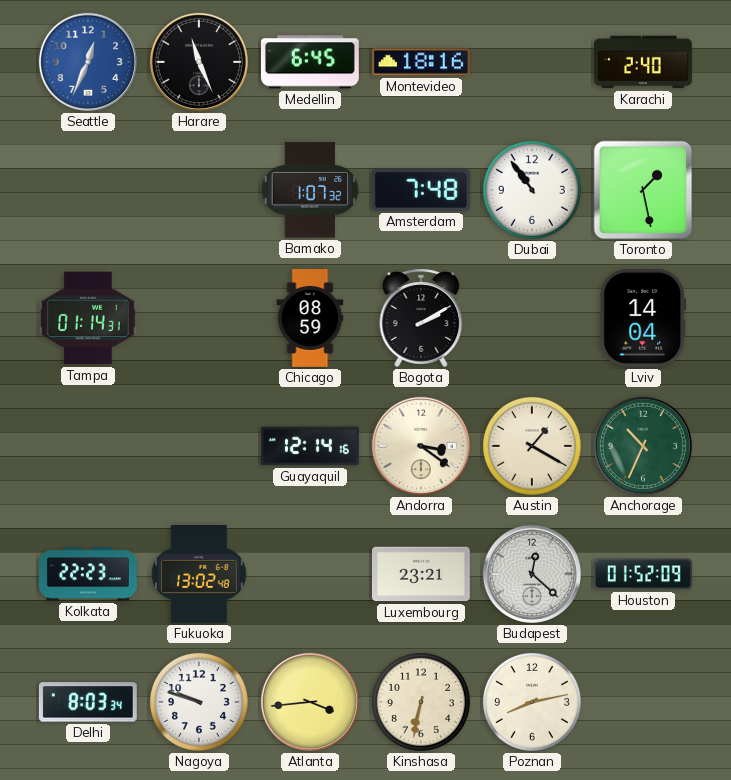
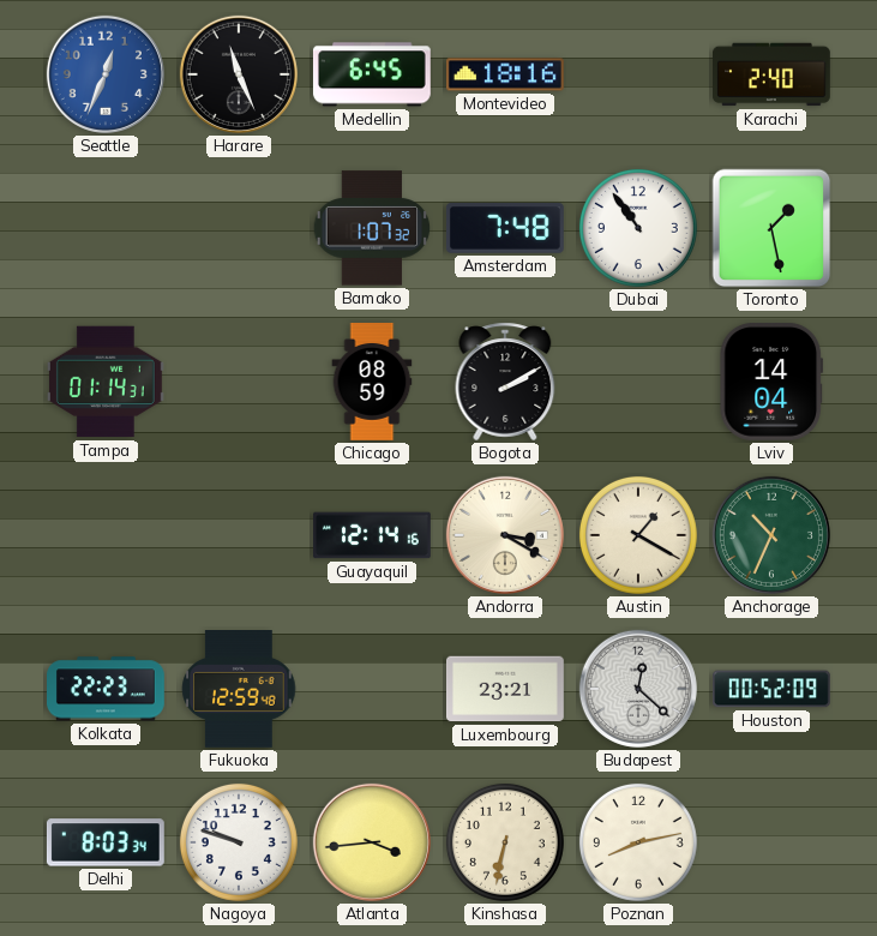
Andorra: 3:21 -> 3:20 (505, 535)
Fukuoka: 13:02 -> 12:59 (239, 690)
Houston: 01:52 -> 00:52 (773, 689)
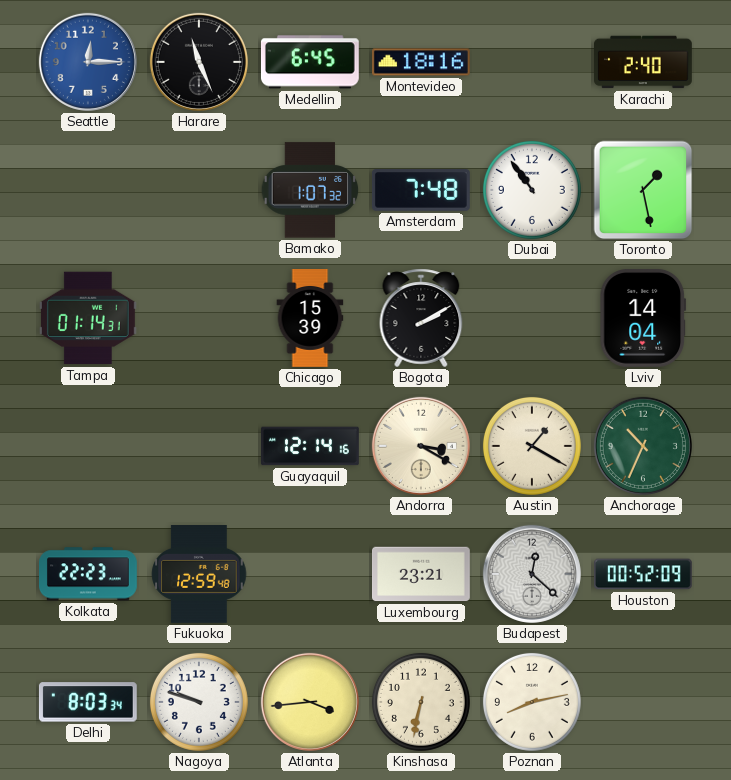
Seattle: 12:34 -> 12:15 (88, 62)
Chicago: 08:59 -> 15:39 (310, 319)
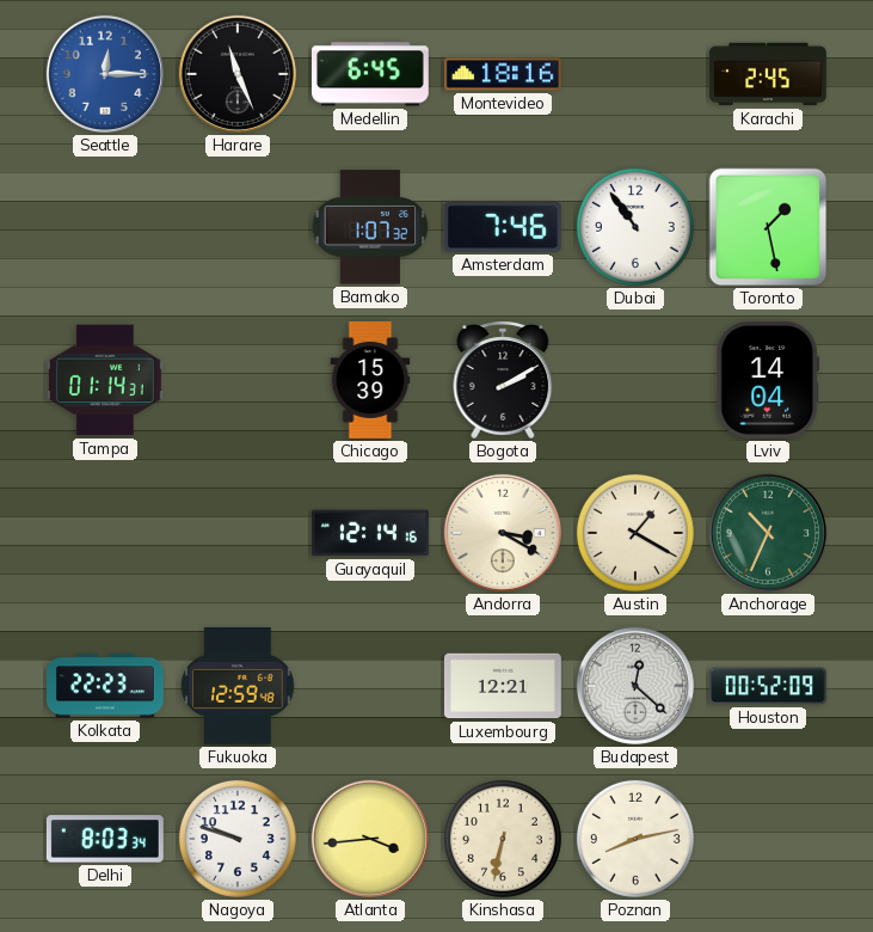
Karachi: 2:40 -> 2:45 (769, 74)
Amsterdam: 7:48 -> 7:46 (503, 227)
Luxembourg: 23:21 -> 12:21 (504, 686)
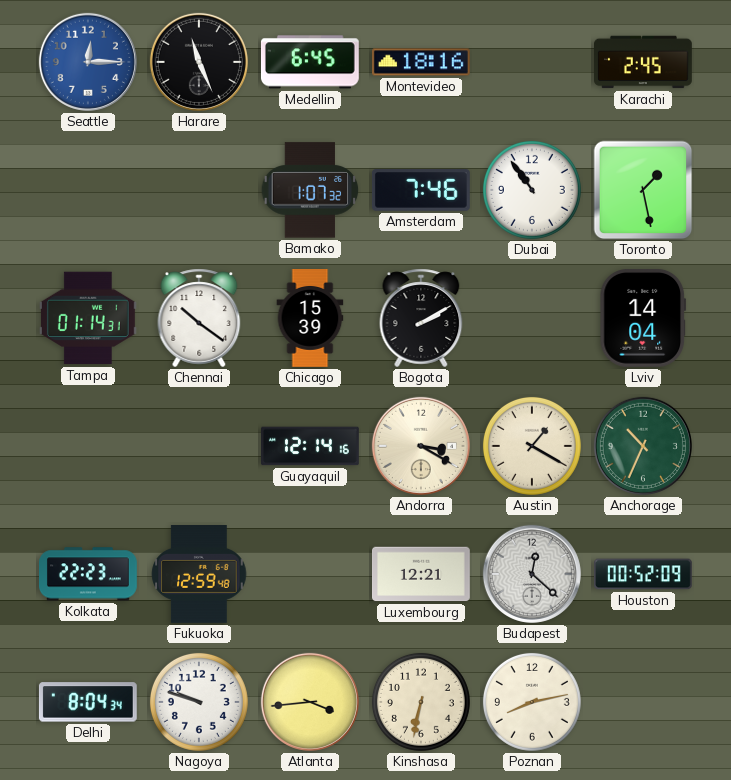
Chennai: none -> 10:21 (199, 318)
Delhi: 8:03 -> 8:04 (88, 702)
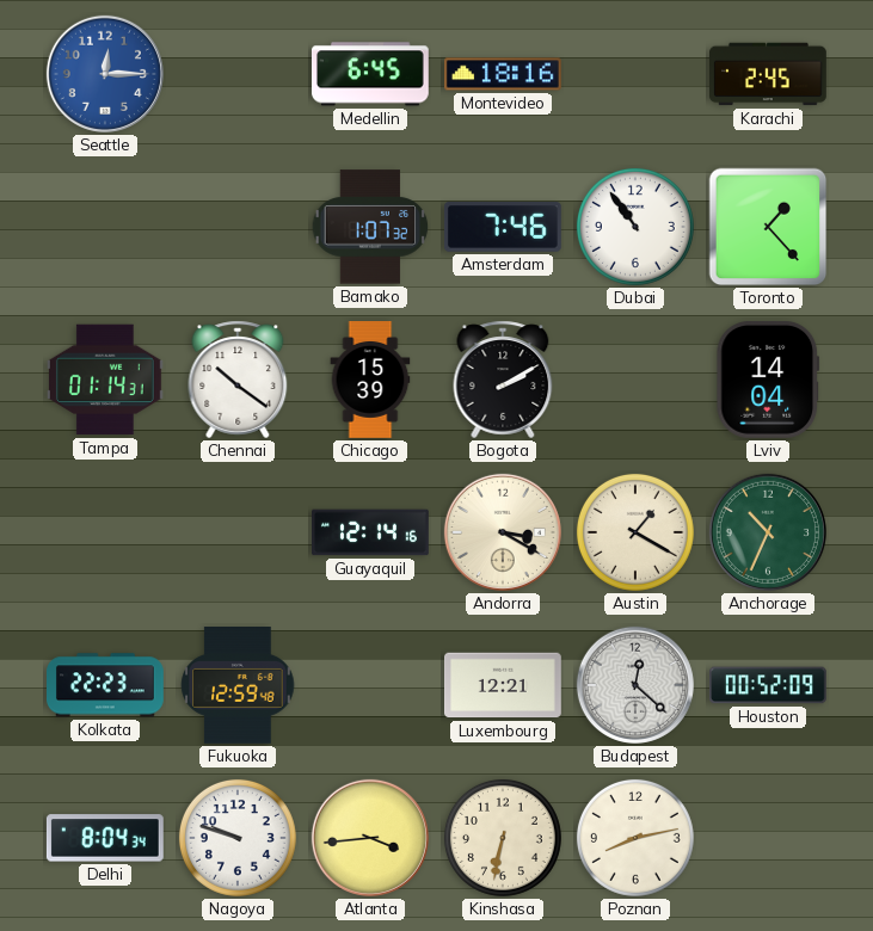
Harare: 11:26 -> none (199, 62)
Toronto: 1:28 -> 1:23 (768, 227)
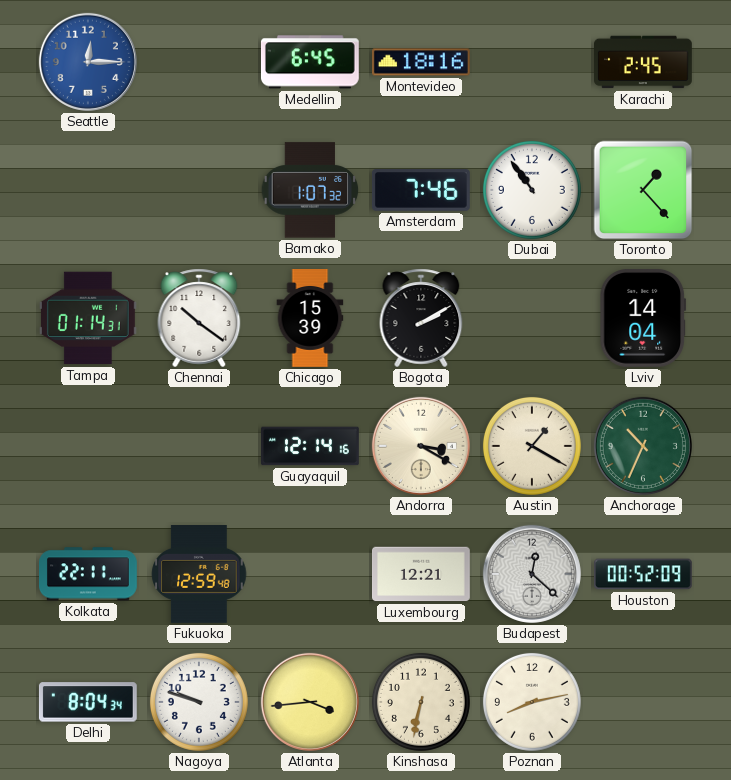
Kolkata: 22:23 -> 22:11 (89, 574)
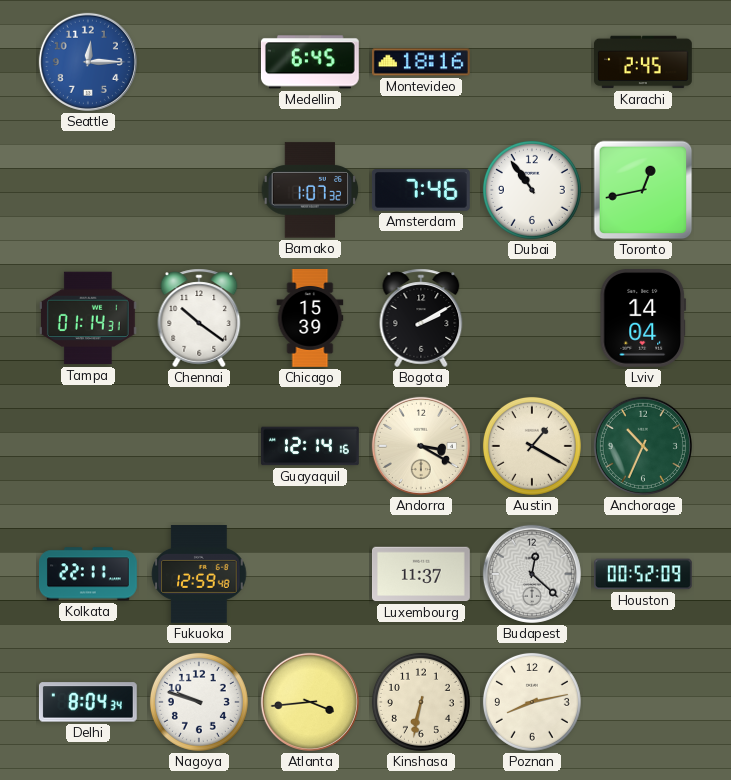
Toronto: 1:23 -> 12:43 (643, 190)
Luxembourg: 12:21 -> 11:37 (422, 574)
